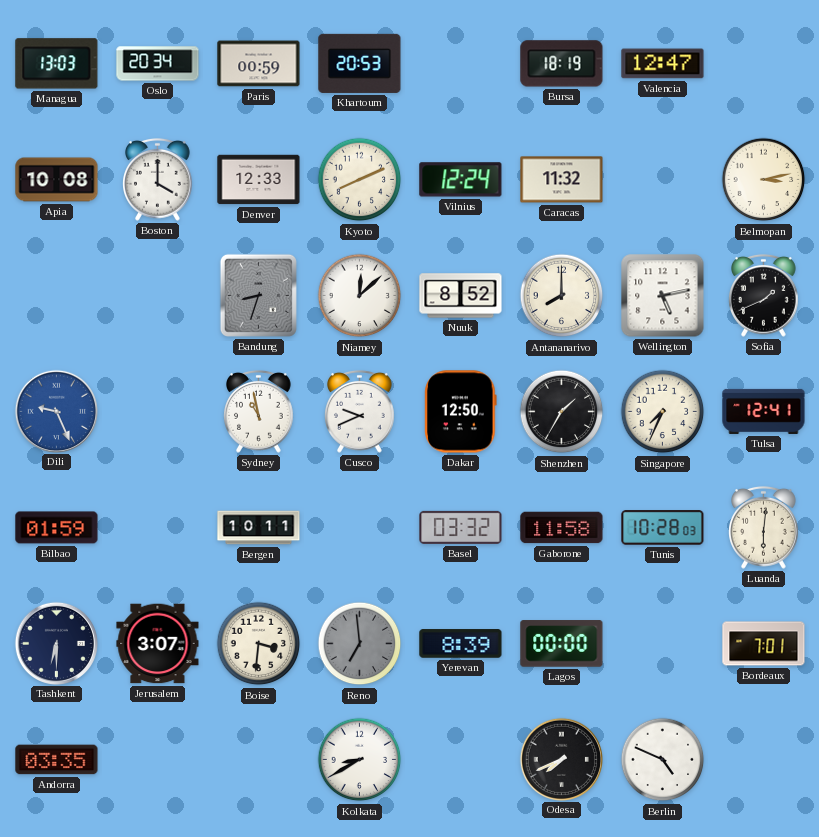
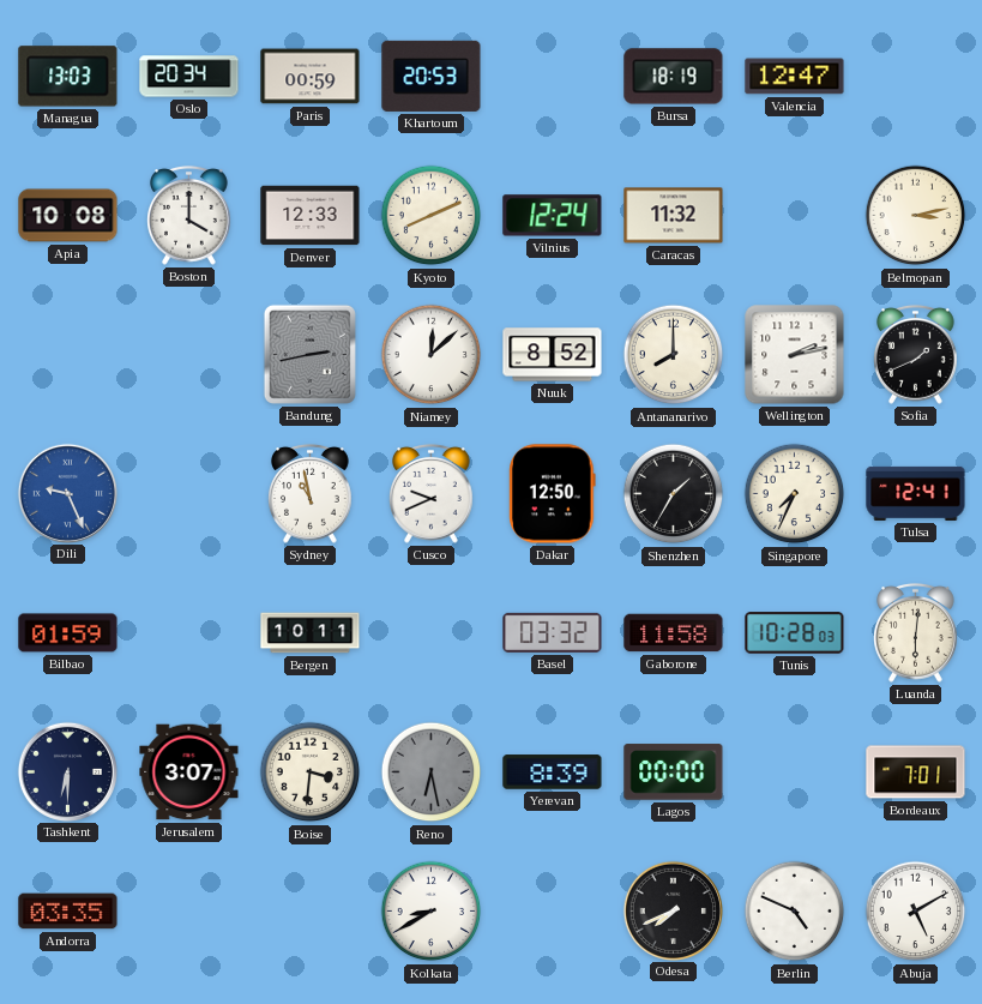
Bandung: 8:33 -> 2:43 (309, 354)
Wellington: 5:13 -> 2:13 (795, 355)
Reno: 6:59 -> 6:28 (432, 772)
Abuja: none -> 5:10 (916, 912)
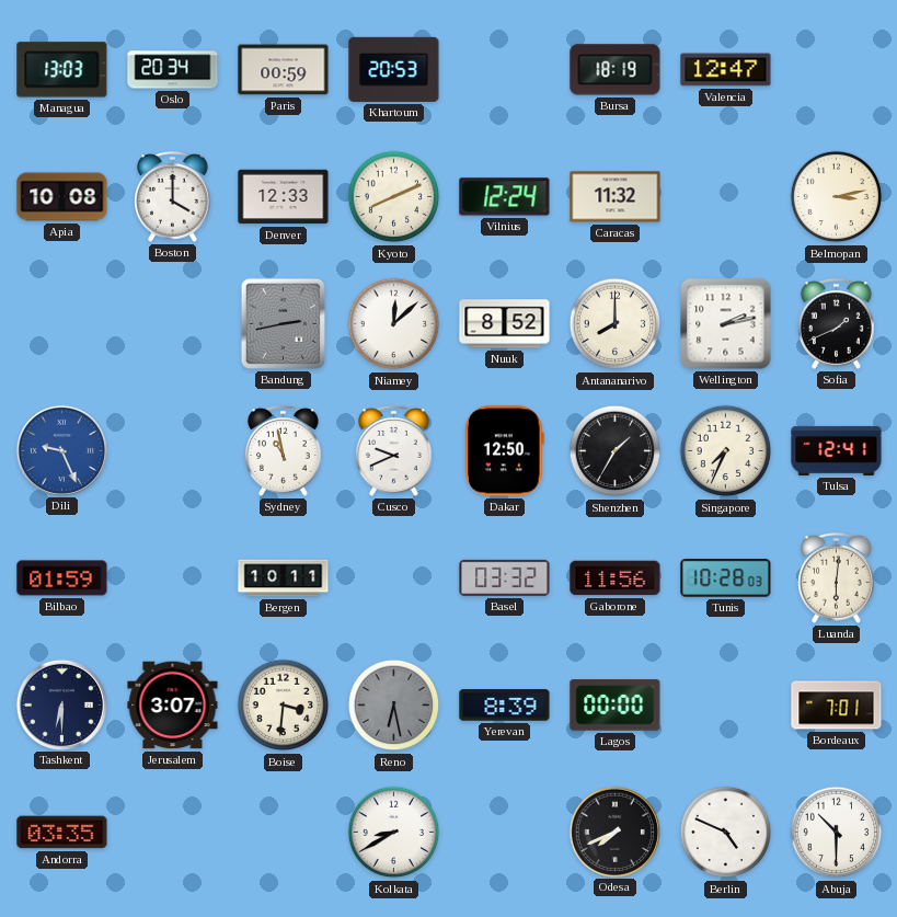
Gaborone: 11:58 -> 11:56 (616, 578)
Abuja: 5:10 -> 10:30 (837, 833)
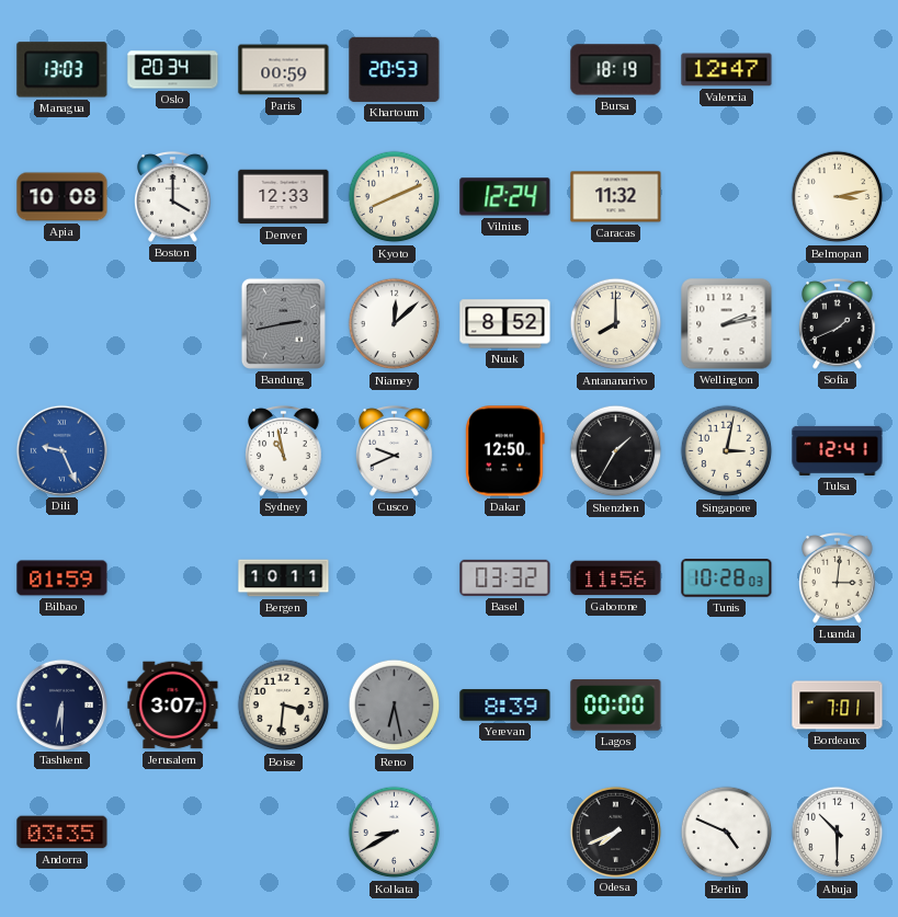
Singapore: 7:34 -> 3:02 (727, 451)
Luanda: 6:01 -> 3:01 (838, 577)
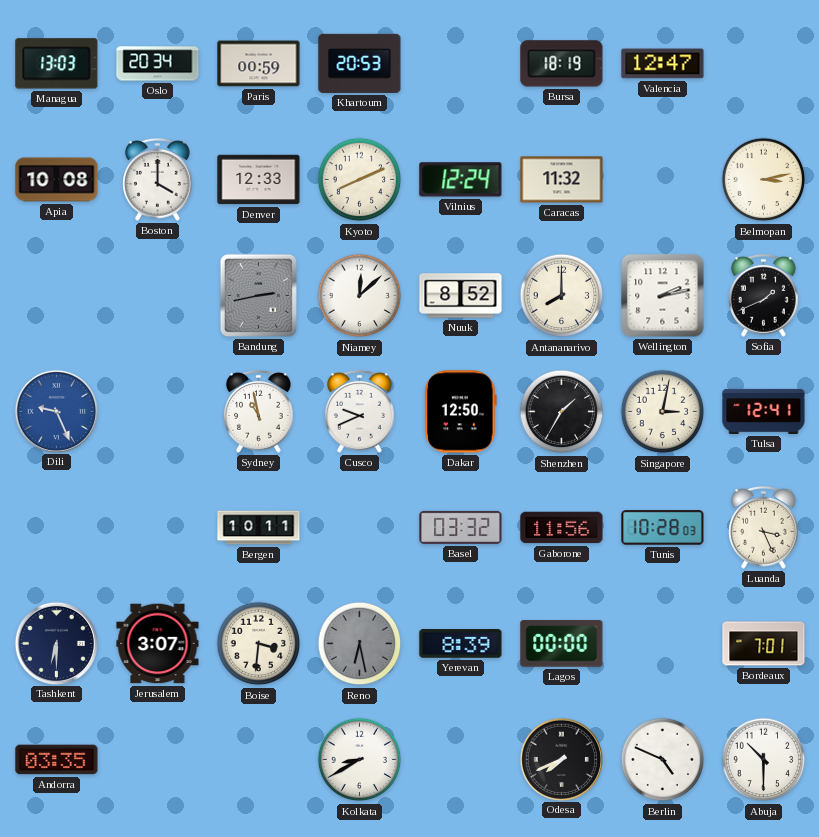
Bilbao: 01:59 -> none (62, 578)
Luanda: 3:01 -> 3:26 (764, 527)
